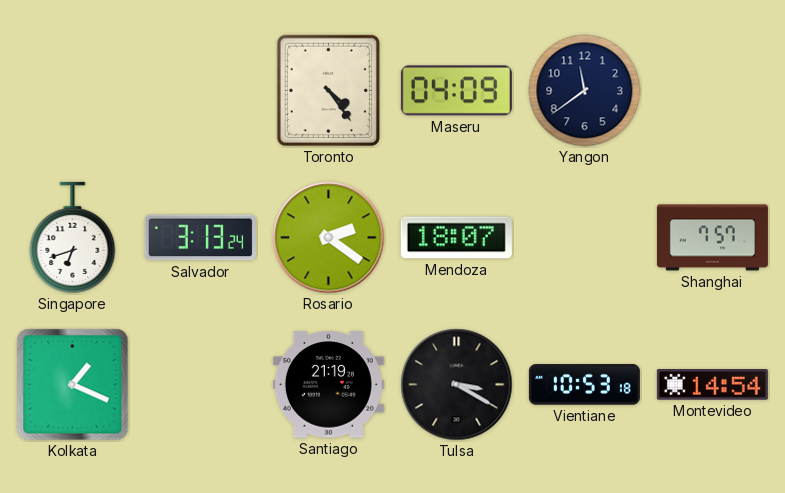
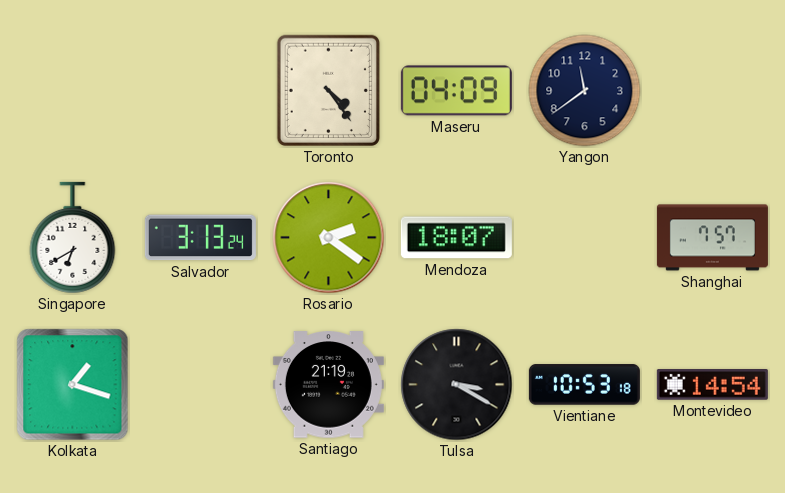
Singapore: 6:42 -> 6:40 (73, 238)
Kolkata: 1:19 -> 1:18 (73, 385)
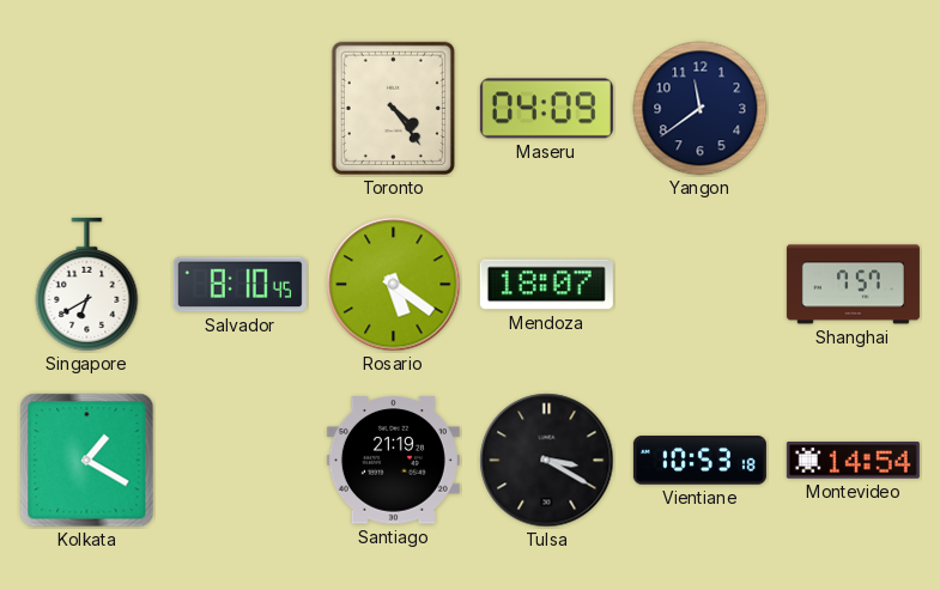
Salvador: 3:13 -> 8:10 (239, 285)
Rosario: 2:21 -> 5:21 (394, 285)
Kolkata: 1:18 -> 1:20 (87, 461)
